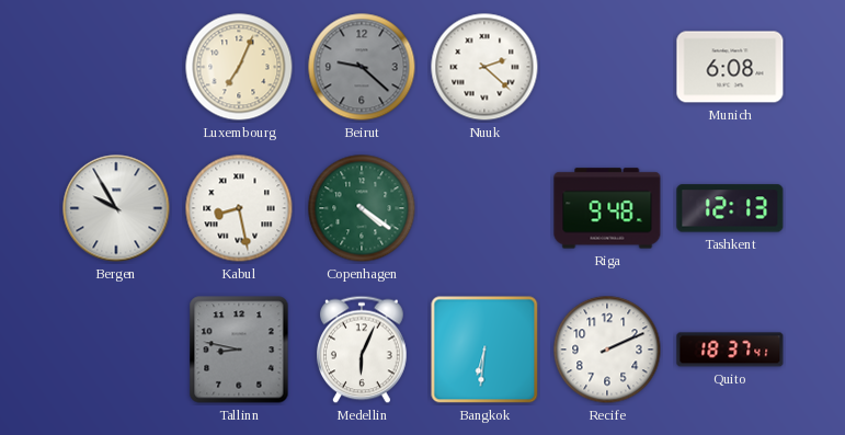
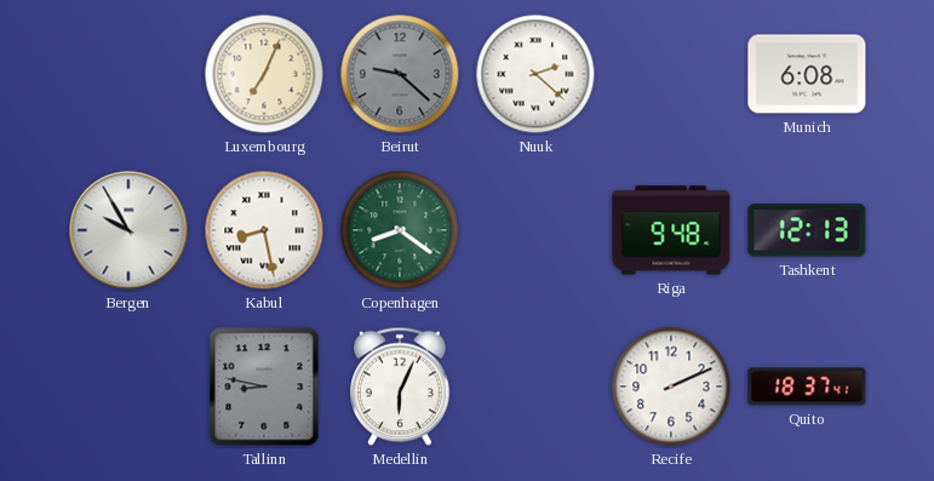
Copenhagen: 4:21 -> 8:21 (400, 230)
Bangkok: 6:31 -> none (484, 350)
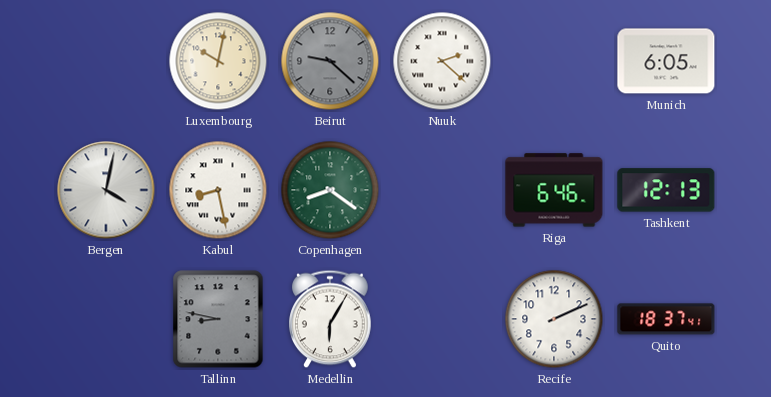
Luxembourg: 7:04 -> 10:02 (218, 61)
Munich: 6:08 -> 6:05 (666, 61)
Bergen: 9:55 -> 4:02 (106, 190)
Riga: 9:48 -> 6:46 (554, 190)
Medellin: 6:04 -> 6:05 (331, 319)
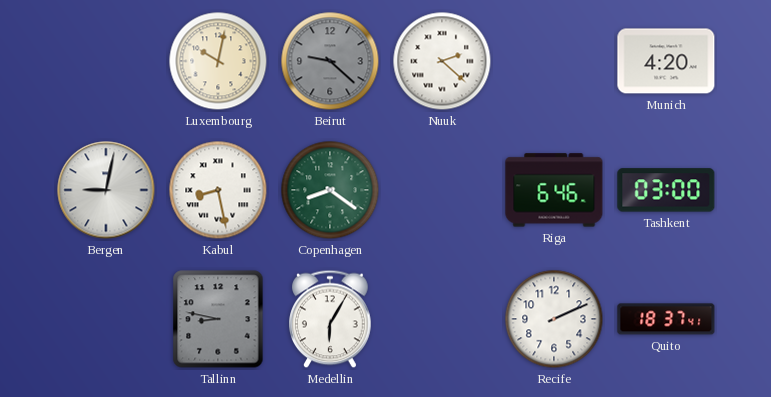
Munich: 6:05 -> 4:20 (666, 61)
Bergen: 4:02 -> 9:02 (106, 190)
Tashkent: 12:13 -> 03:00 (666, 190)
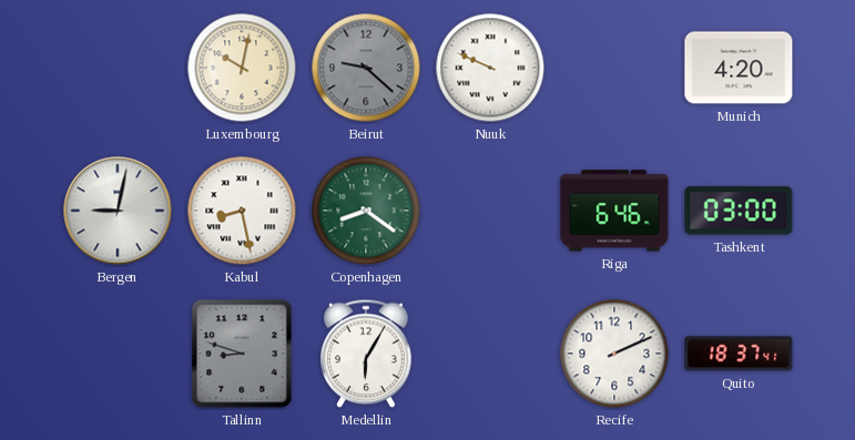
Nuuk: 2:22 -> 9:49 (490, 68)
Tallinn: 8:47 -> 8:48 (242, 354)
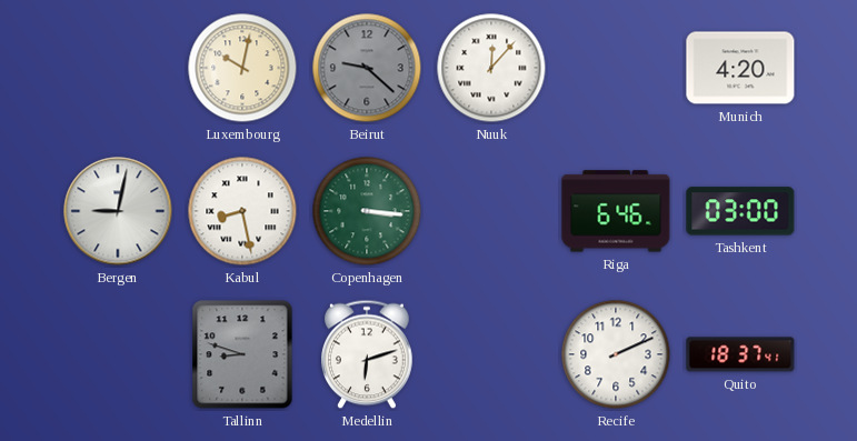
Nuuk: 9:49 -> 12:07 (491, 68)
Copenhagen: 8:21 -> 3:16 (367, 211)
Medellin: 6:05 -> 6:12 (368, 354)
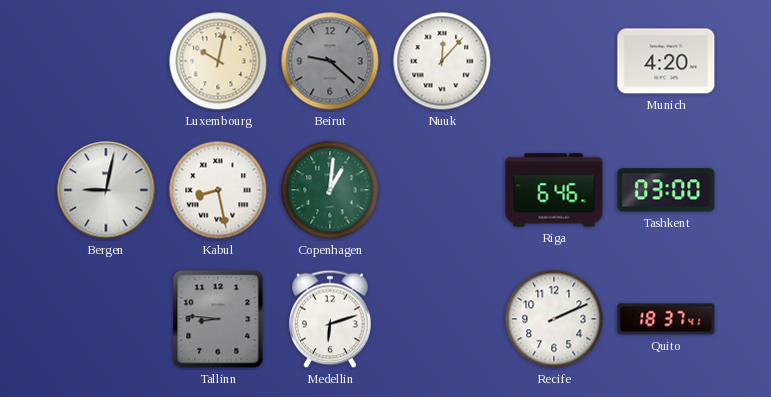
Copenhagen: 3:16 -> 1:01 (330, 190)
Tallinn: 8:48 -> 8:46 (218, 319)
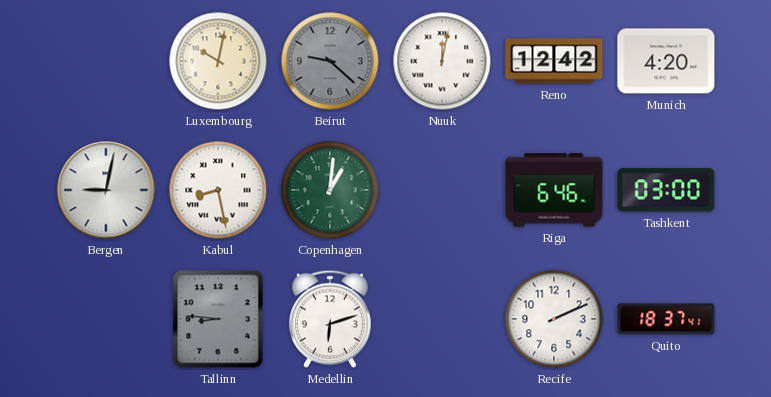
Nuuk: 12:07 -> 12:02 (442, 61)
Reno: none -> 12:42 (554, 61)
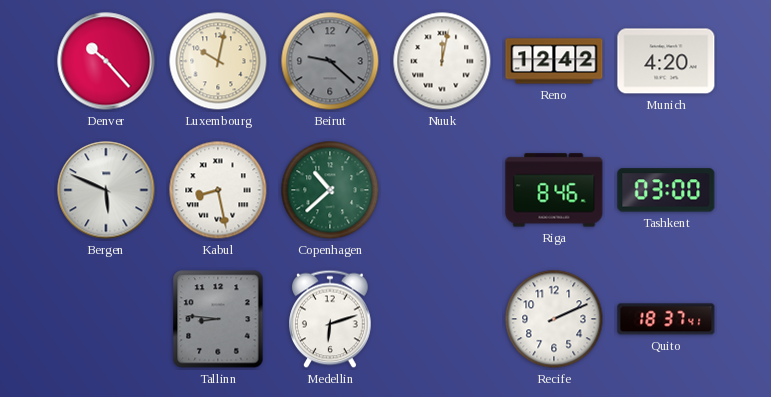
Denver: none -> 10:23 (106, 61)
Bergen: 9:02 -> 5:49 (106, 190)
Copenhagen: 1:01 -> 10:38 (330, 190)
Riga: 6:46 -> 8:46 (554, 190)
